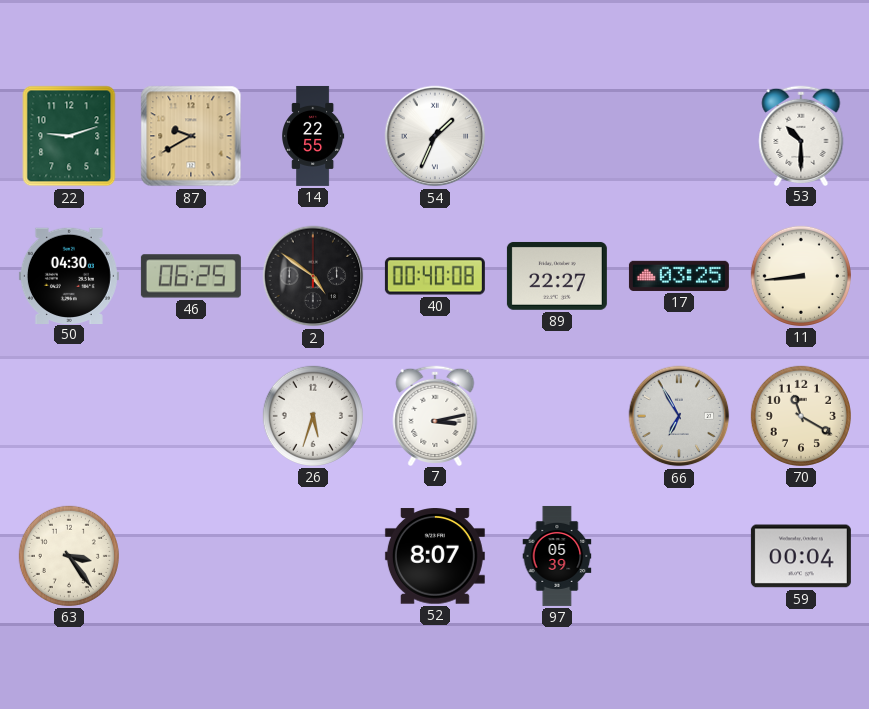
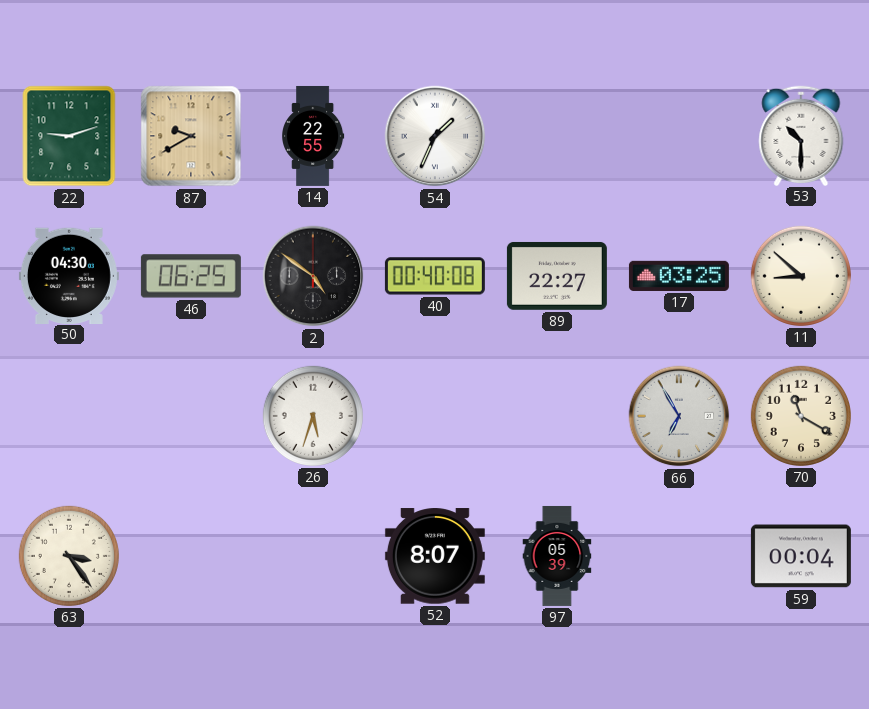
11: 8:44 -> 8:52 (801, 276)
7: 3:13 -> none (435, 415)
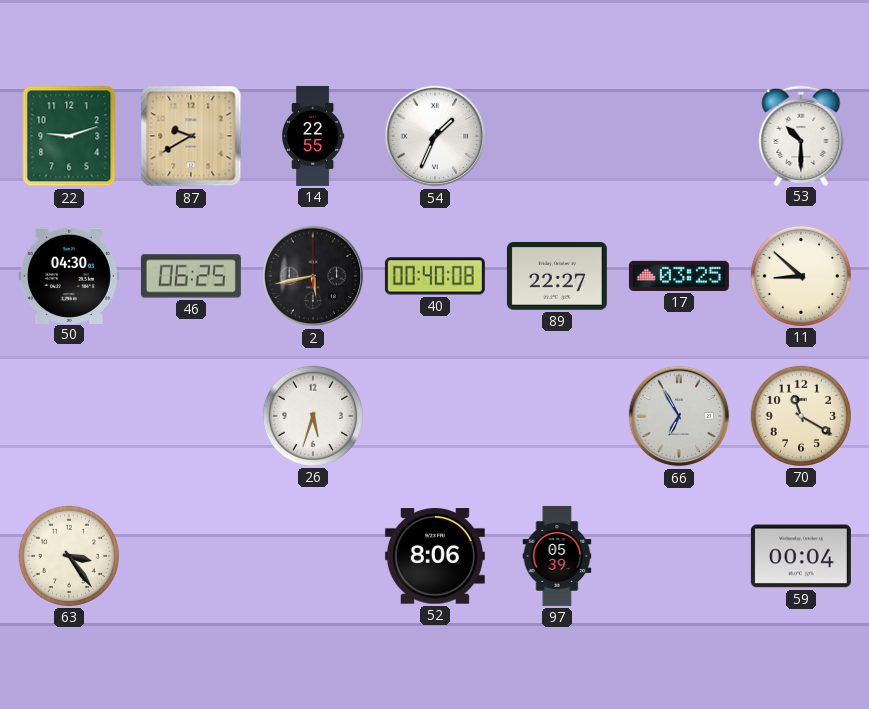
2: 4:51 -> 5:43 (313, 276)
52: 8:07 -> 8:06 (435, 556)
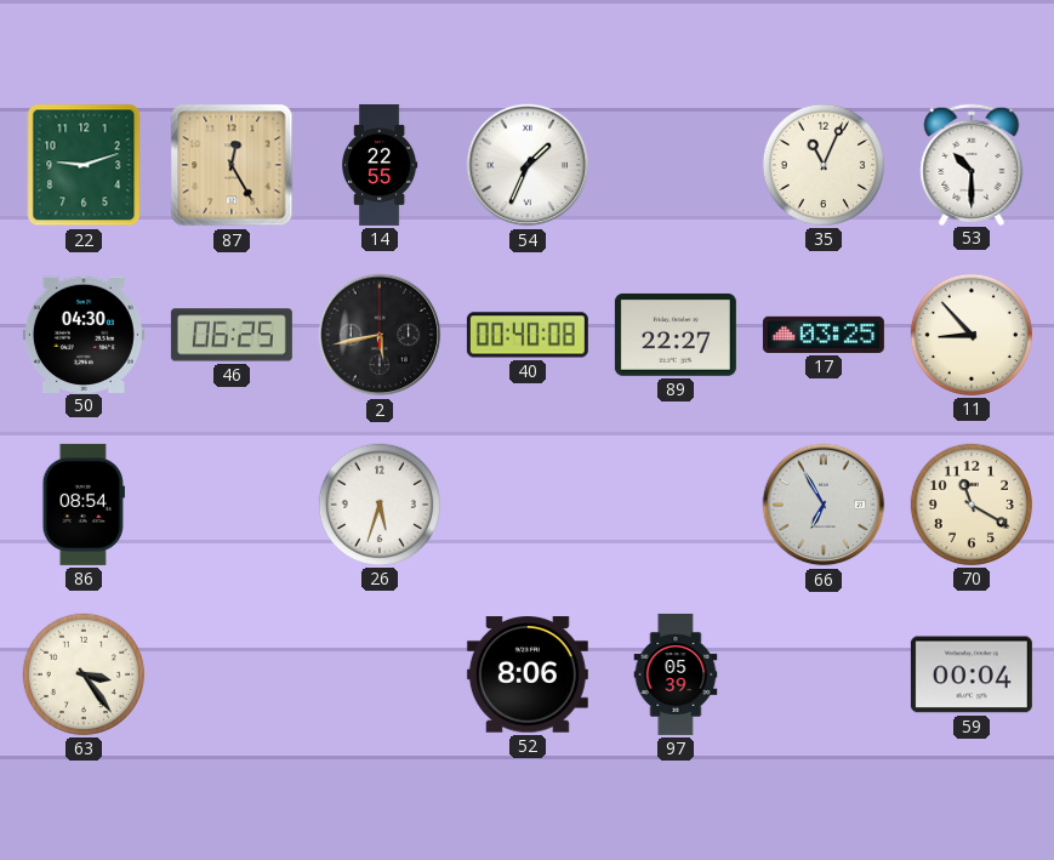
87: 9:40 -> 12:25 (232, 165)
35: none -> 11:04 (824, 165)
11: 8:52 -> 8:53 (972, 335)
86: none -> 08:54 (84, 505)
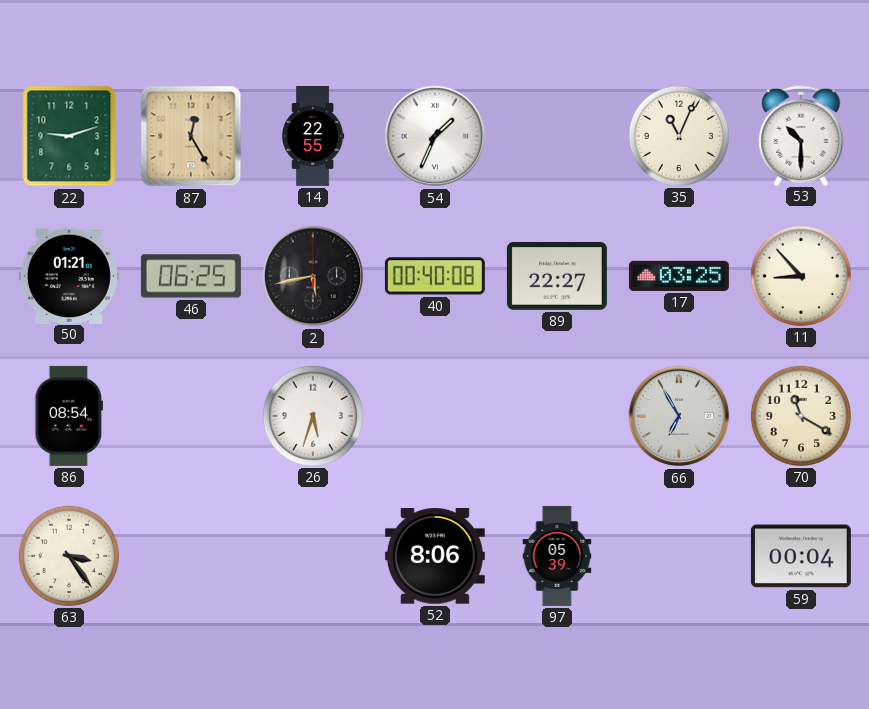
50: 04:30 -> 01:21 (69, 275)
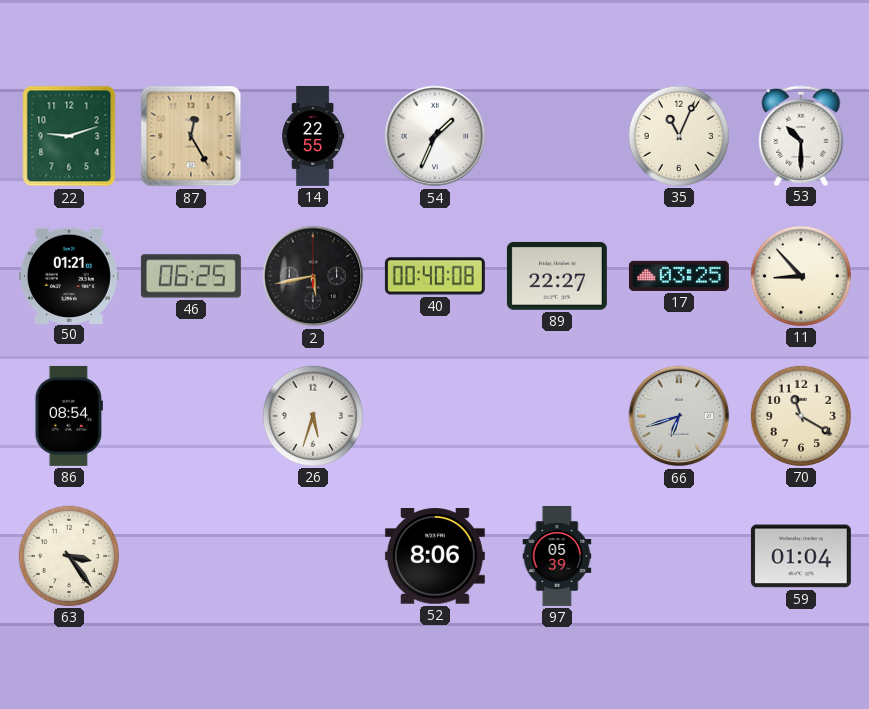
66: 6:55 -> 6:42 (679, 416)
59: 00:04 -> 01:04 (801, 556)
